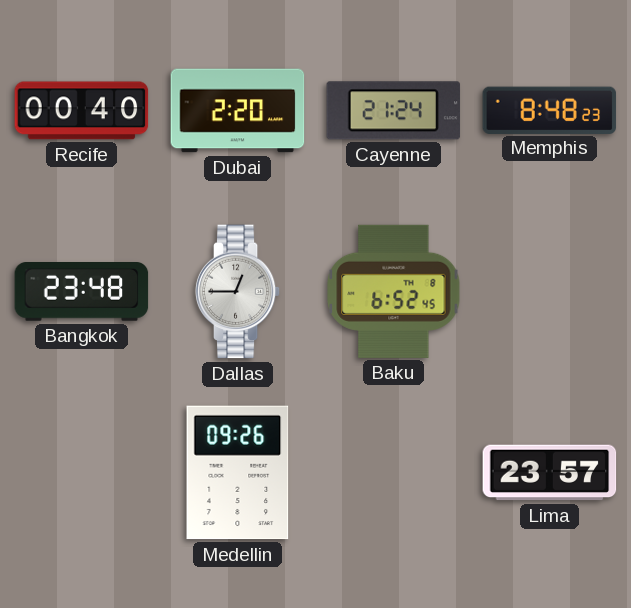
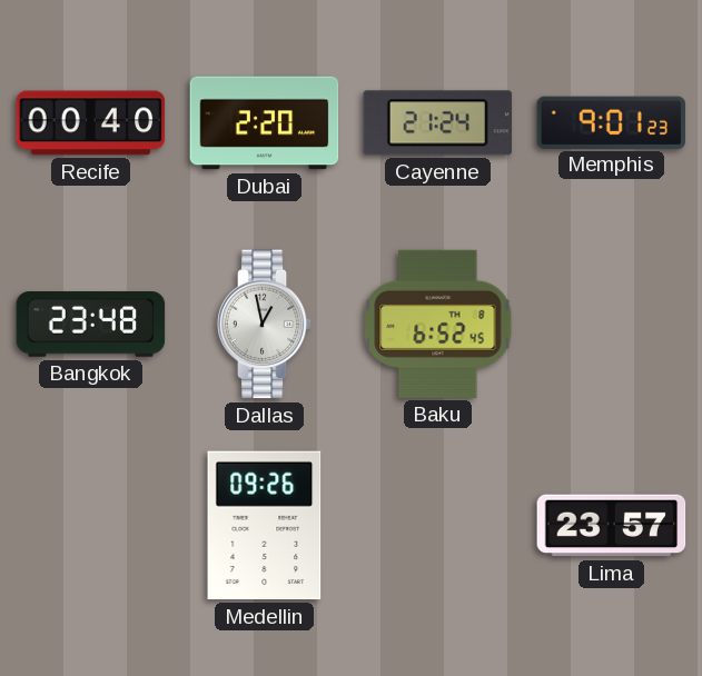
Memphis: 8:48 -> 9:01 (612, 122)
Dallas: 12:45 -> 12:58 (265, 325)
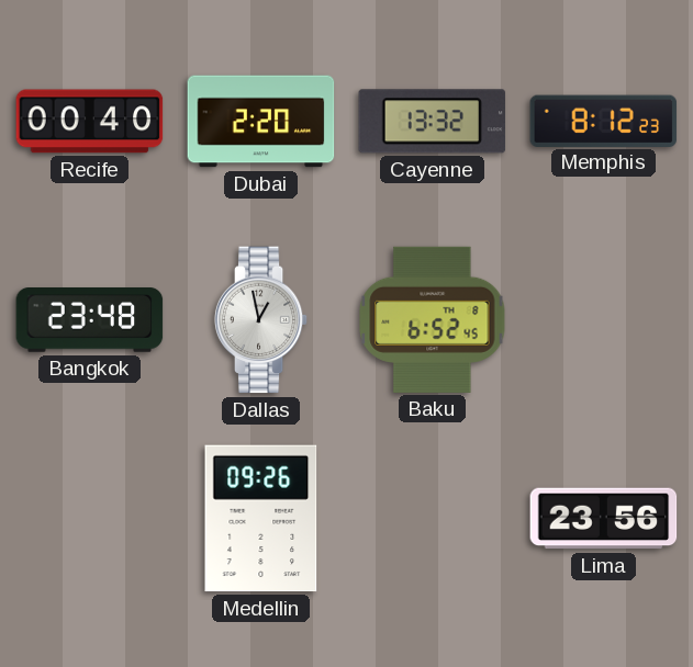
Cayenne: 21:24 -> 13:32 (433, 122)
Memphis: 9:01 -> 8:12 (604, 121)
Lima: 23:57 -> 23:56 (604, 519)
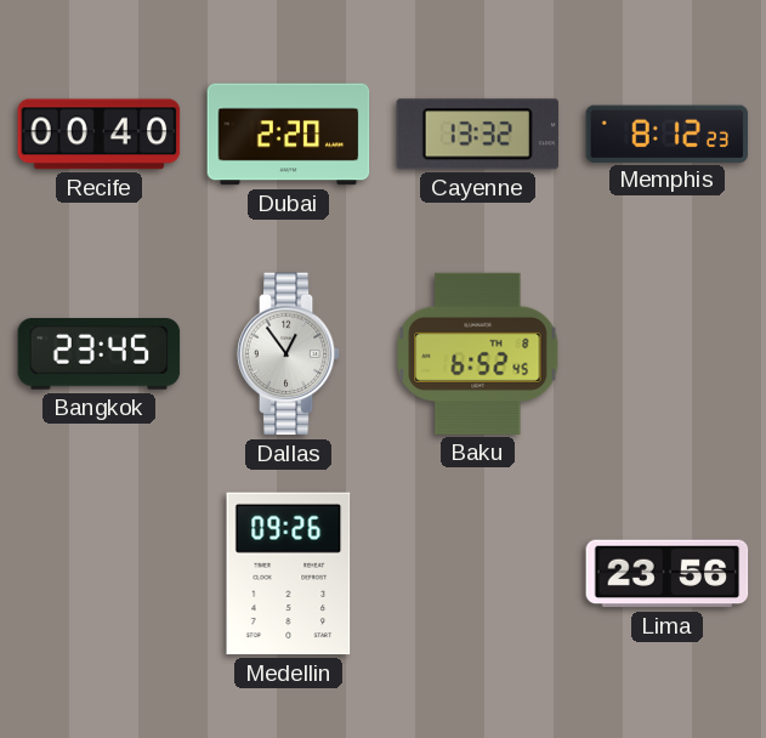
Bangkok: 23:48 -> 23:45 (100, 354)
Dallas: 12:58 -> 12:54 (289, 354)
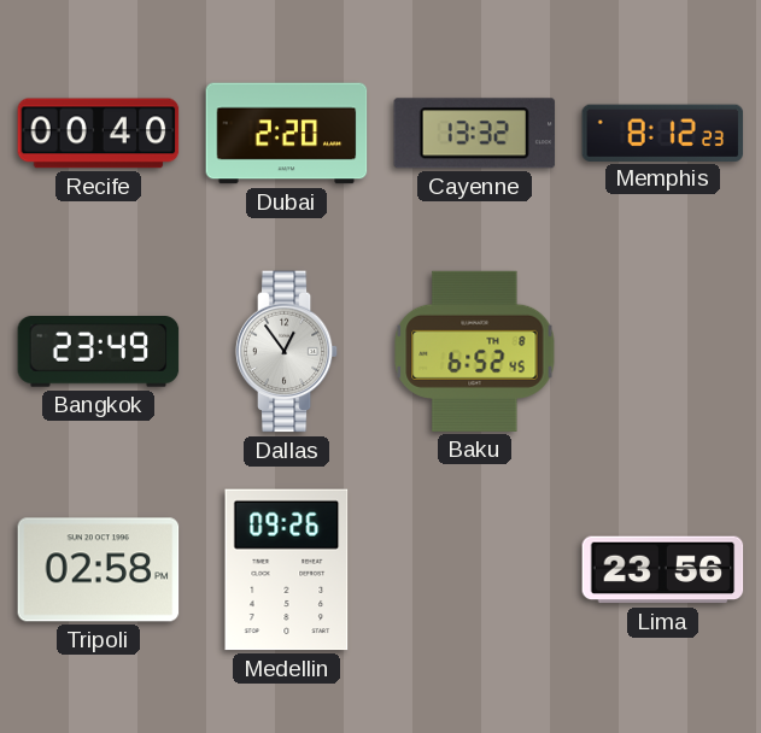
Bangkok: 23:45 -> 23:49 (99, 352)
Tripoli: none -> 02:58 (99, 570)
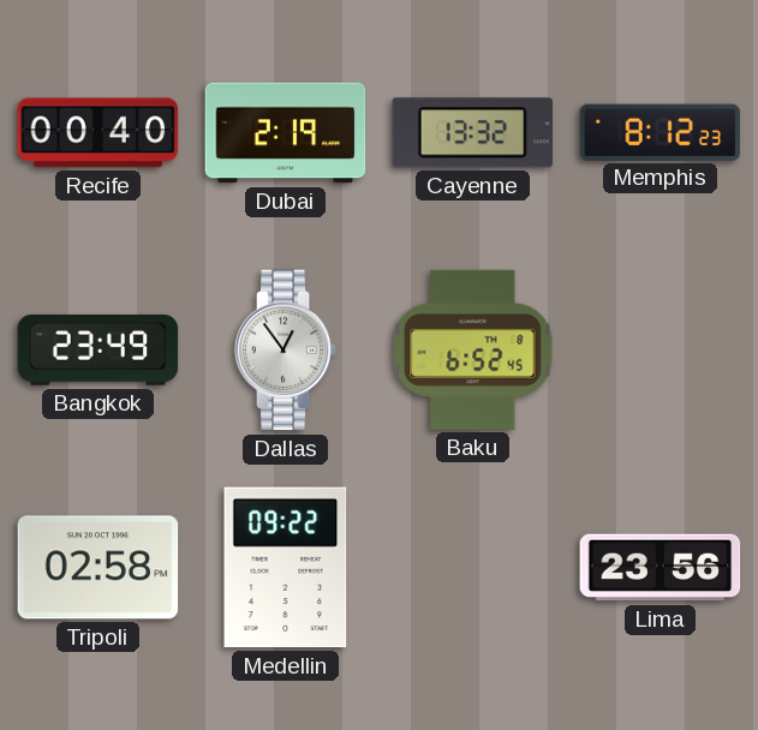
Dubai: 2:20 -> 2:19 (286, 133)
Medellin: 09:26 -> 09:22 (286, 568)
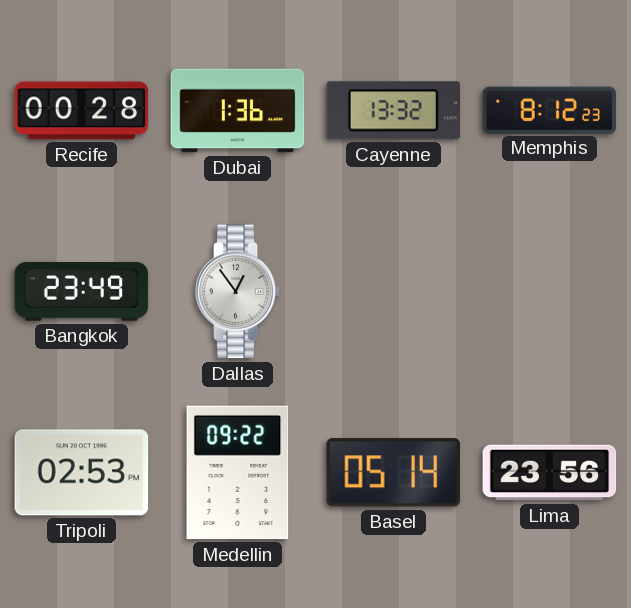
Recife: 00:40 -> 00:28 (82, 111)
Dubai: 2:19 -> 1:36 (238, 111)
Baku: 6:52 -> none (473, 349)
Tripoli: 02:58 -> 02:53 (82, 473)
Basel: none -> 05:14 (393, 473)
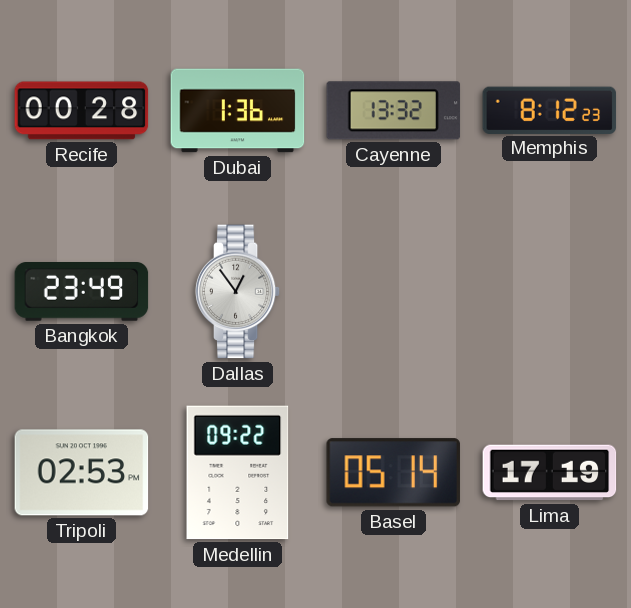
Lima: 23:56 -> 17:19 (550, 473)
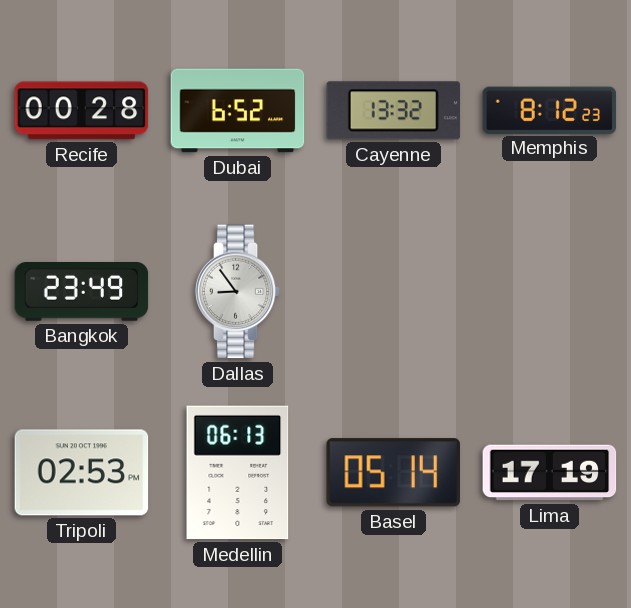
Dubai: 1:36 -> 6:52 (238, 111)
Dallas: 12:54 -> 8:54 (238, 292)
Medellin: 09:22 -> 06:13 (238, 473)
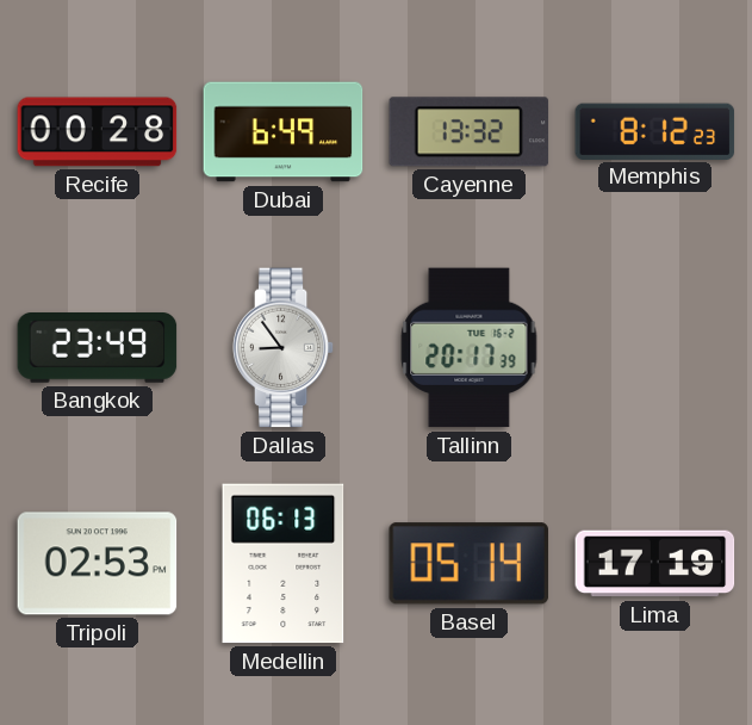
Dubai: 6:52 -> 6:49 (284, 132)
Tallinn: none -> 20:17 (470, 348)
